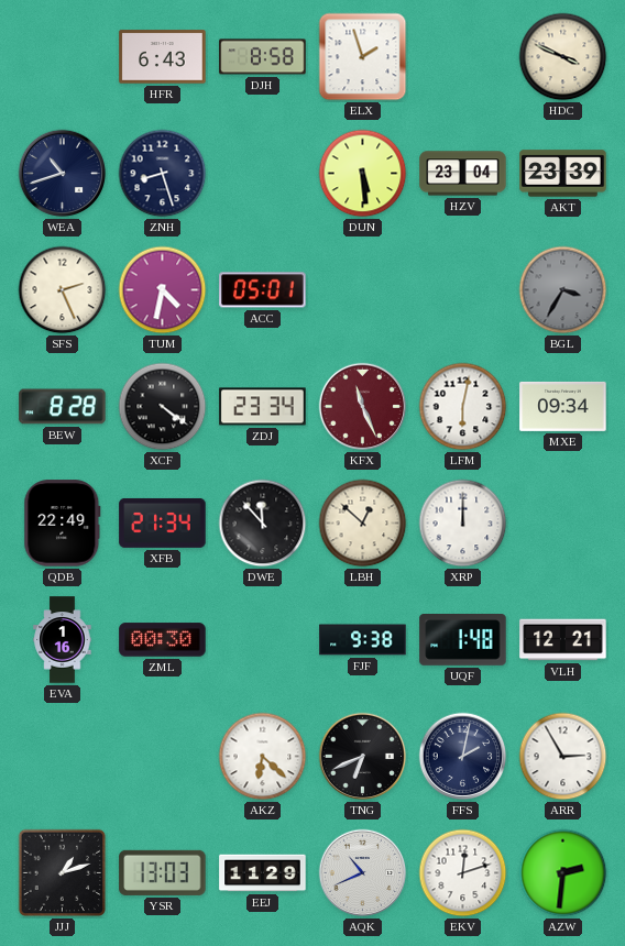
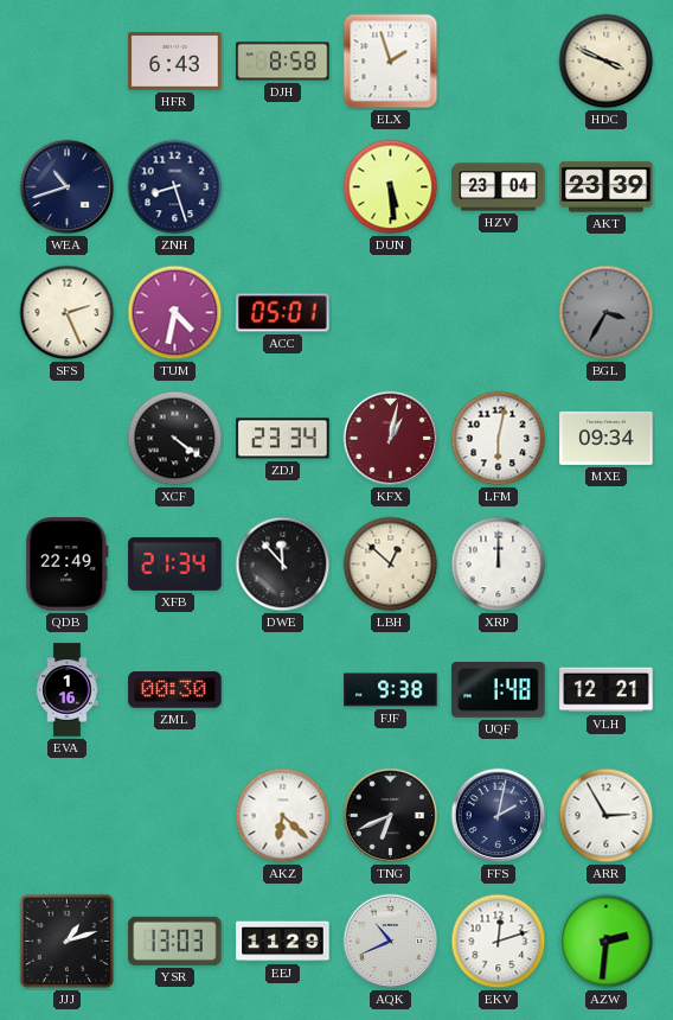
BEW: 8:28 -> none (63, 407)
KFX: 11:26 -> 1:02 (391, 439)
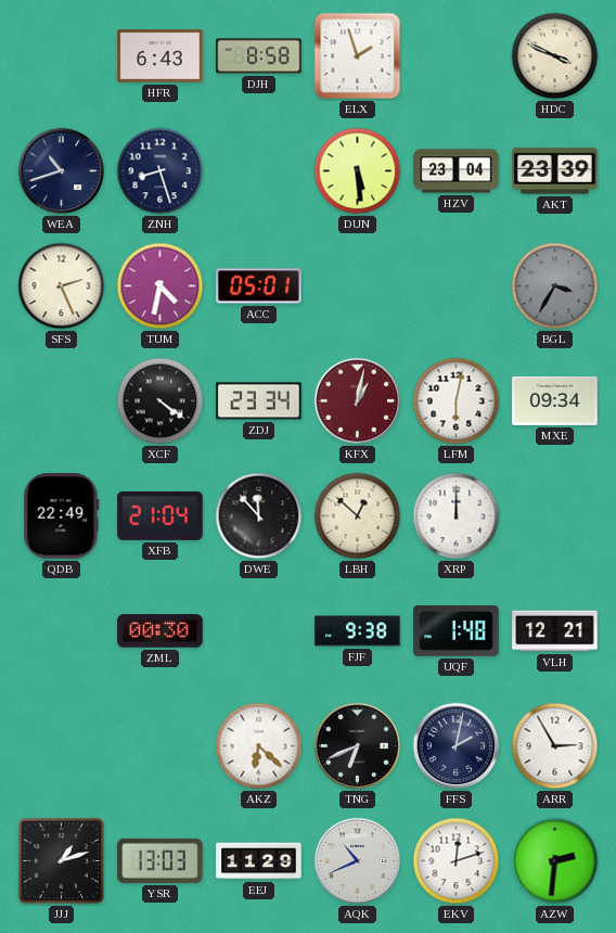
XFB: 21:34 -> 21:04 (161, 515)
EVA: 1:16 -> none (68, 690)
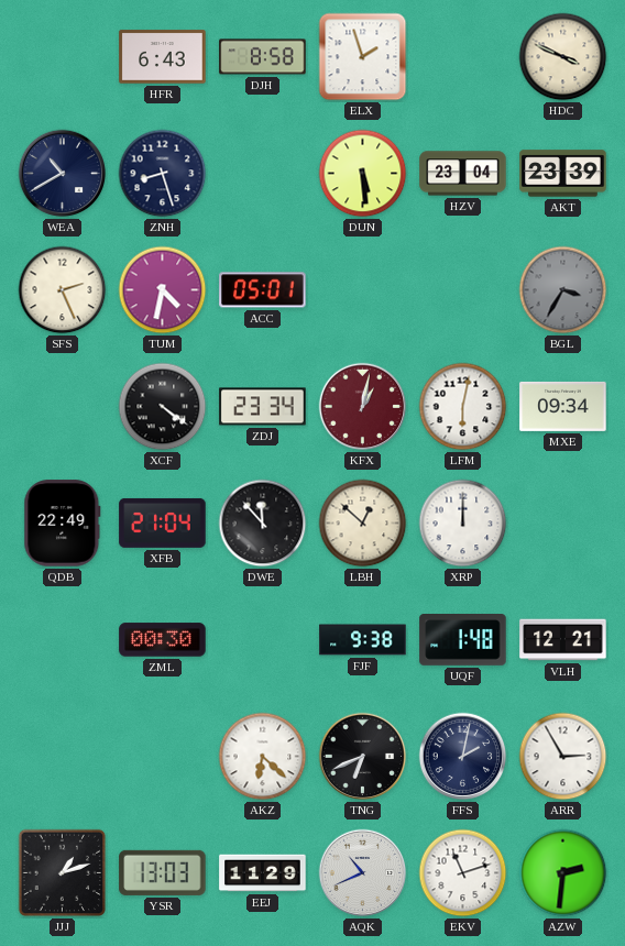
WEA: 10:42 -> 10:40 (63, 174)
EKV: 12:12 -> 11:12 (463, 873)
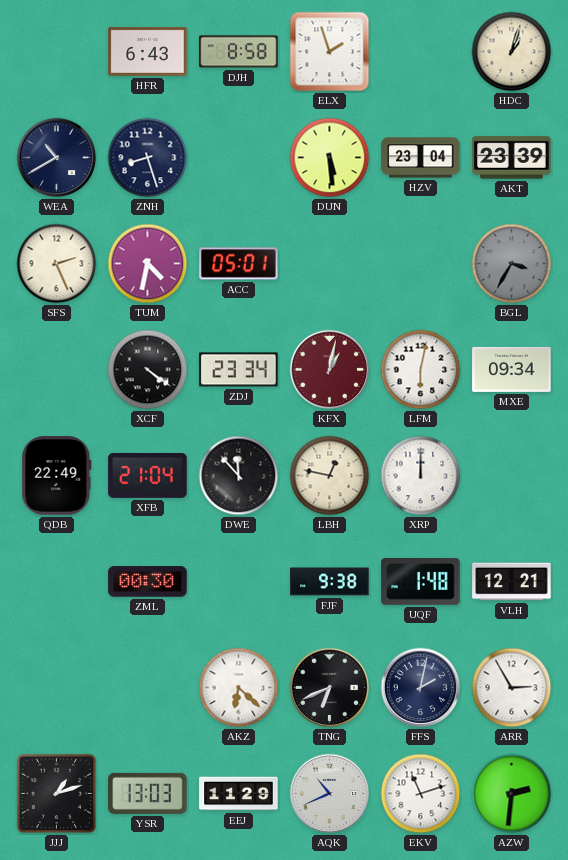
HDC: 3:49 -> 1:03 (512, 52)
LBH: 12:52 -> 12:47 (330, 476)
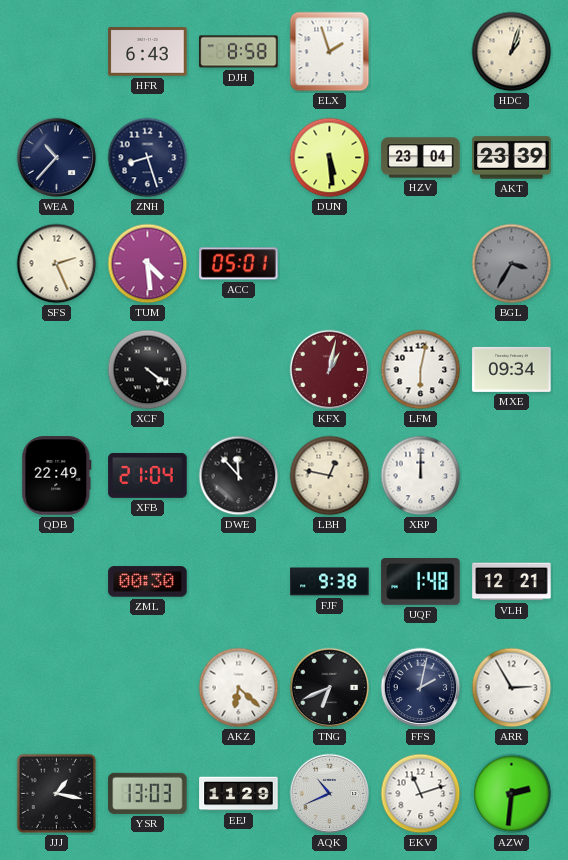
WEA: 10:40 -> 10:37 (57, 158)
TUM: 4:32 -> 4:29 (148, 264)
ZDJ: 23:34 -> none (239, 370)
JJJ: 1:12 -> 1:17 (57, 794)
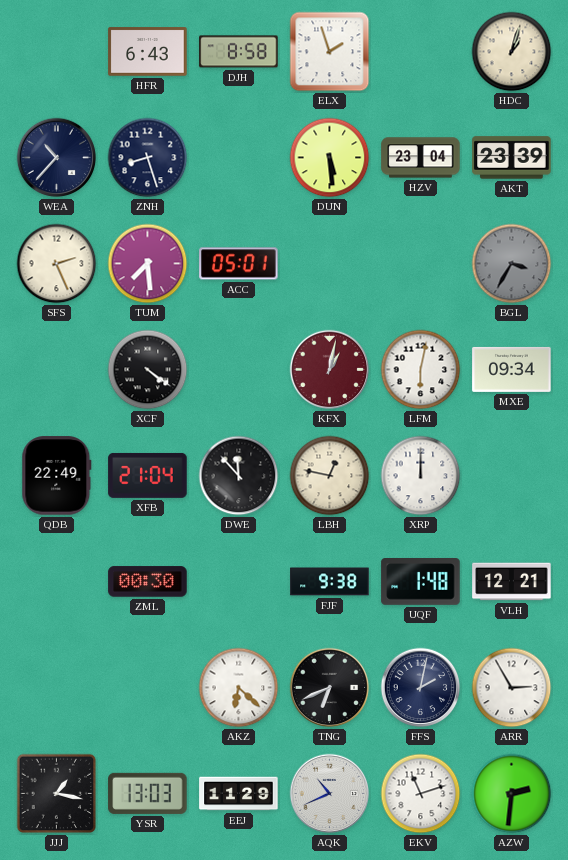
TUM: 4:29 -> 7:29 (148, 264)
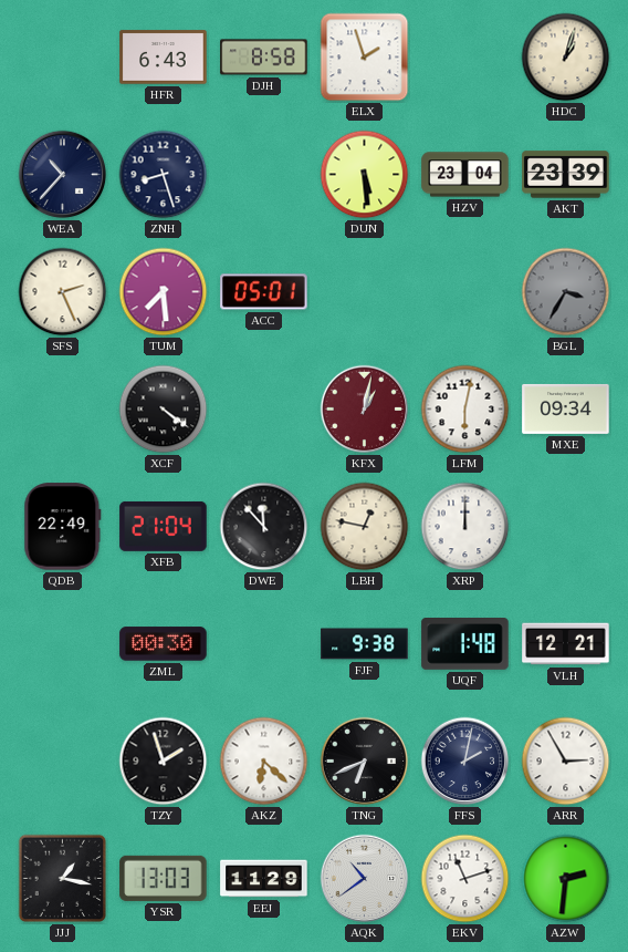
TZY: none -> 1:57 (164, 762)
AQK: 10:41 -> 10:39 (365, 879)
